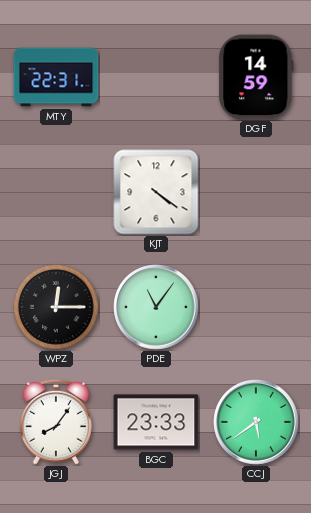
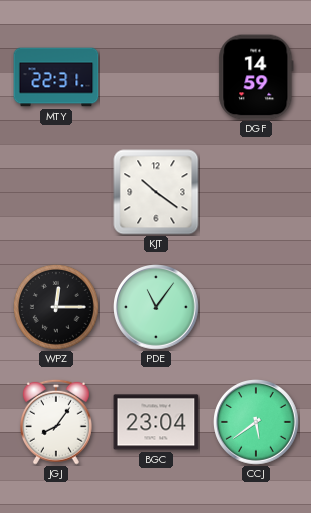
KJT: 4:21 -> 10:21 (156, 192)
BGC: 23:33 -> 23:04 (156, 422)
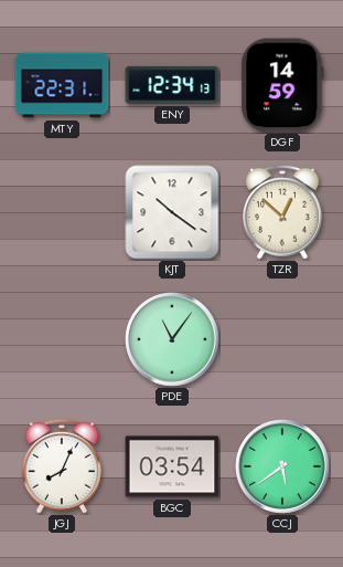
ENY: none -> 12:34 (172, 85)
TZR: none -> 12:52 (282, 212)
WPZ: 12:15 -> none (56, 307)
JGJ: 8:06 -> 8:04 (62, 466)
BGC: 23:04 -> 03:54 (172, 466)
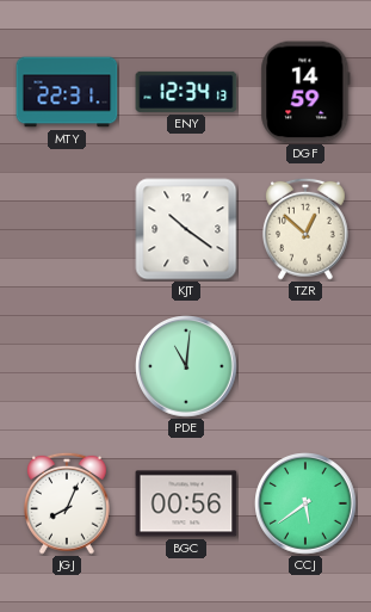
PDE: 11:06 -> 11:01 (186, 366)
BGC: 03:54 -> 00:56 (186, 503)
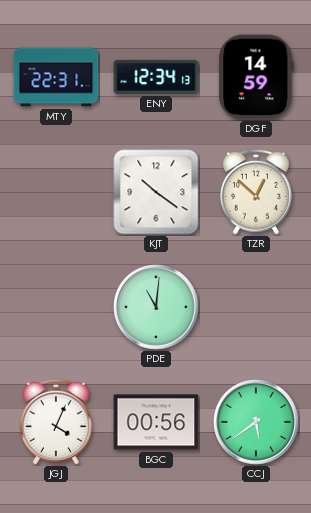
JGJ: 8:04 -> 4:04 (56, 422)
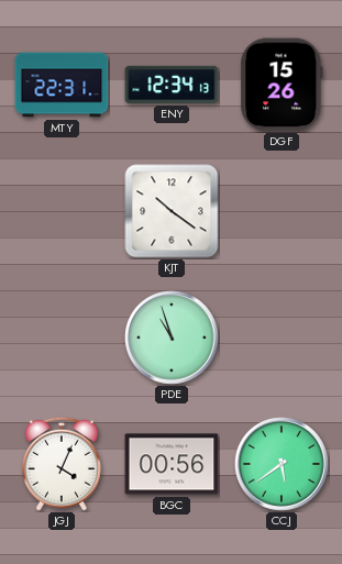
DGF: 14:59 -> 15:26 (282, 85)
TZR: 12:52 -> none (256, 192)
PDE: 11:01 -> 10:57 (172, 338)
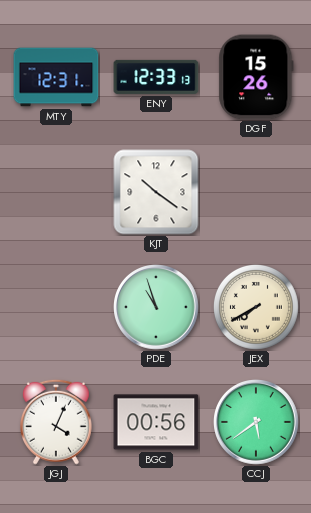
MTY: 22:31 -> 12:31 (56, 77)
ENY: 12:34 -> 12:33 (156, 77)
JEX: none -> 7:40 (256, 307)
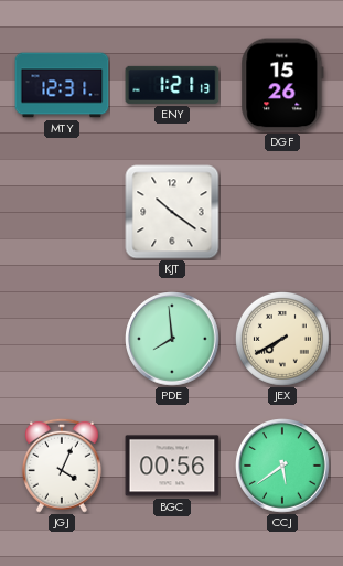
ENY: 12:33 -> 1:21 (172, 85)
PDE: 10:57 -> 7:59 (172, 339)
